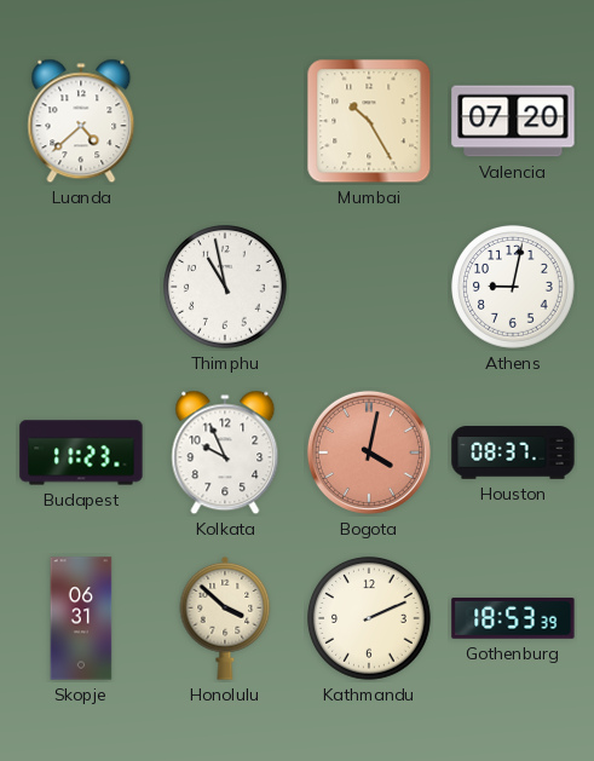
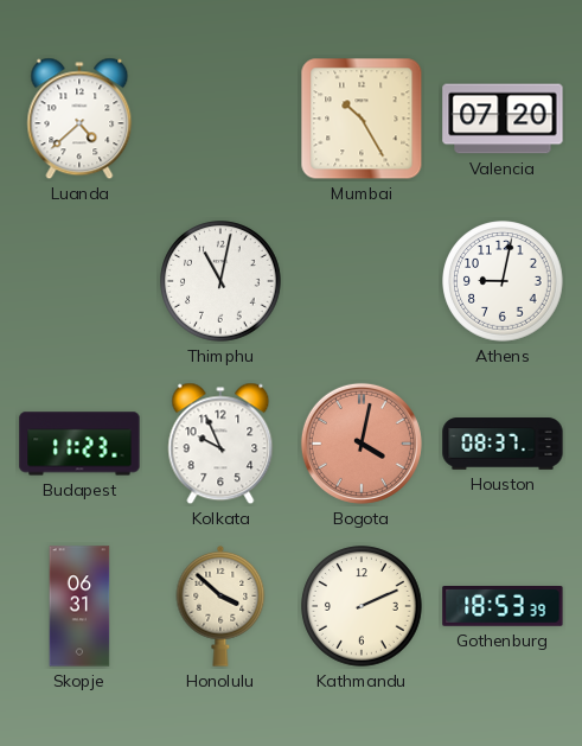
Thimphu: 10:58 -> 11:02 (220, 281)
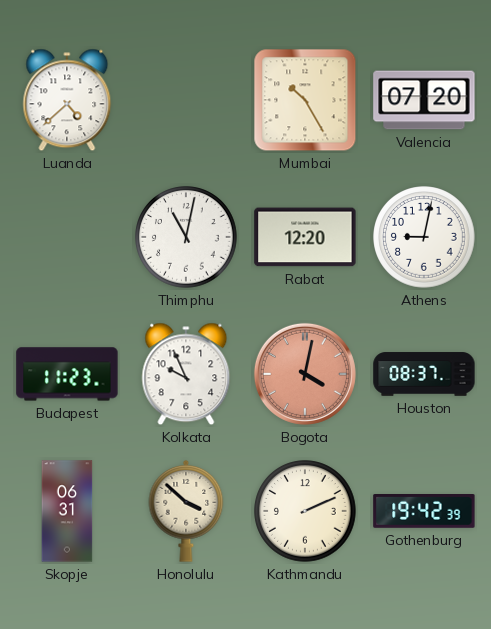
Rabat: none -> 12:20 (305, 237)
Gothenburg: 18:53 -> 19:42 (424, 512)
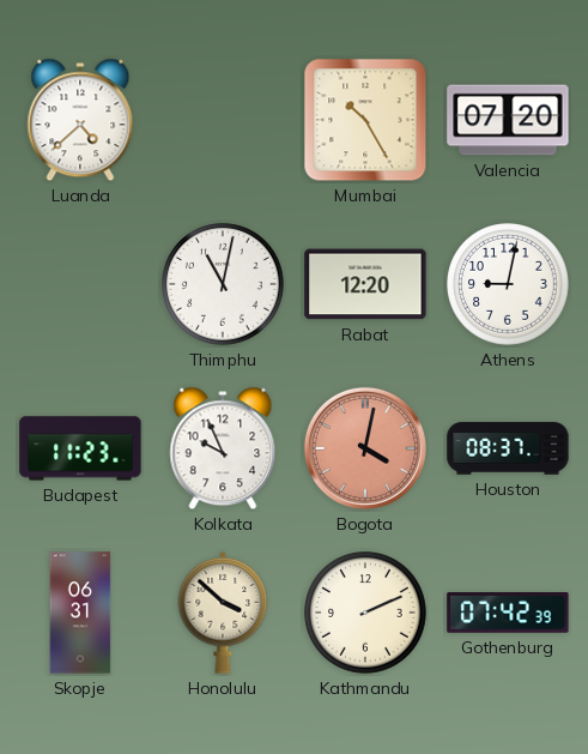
Gothenburg: 19:42 -> 07:42 (508, 614)
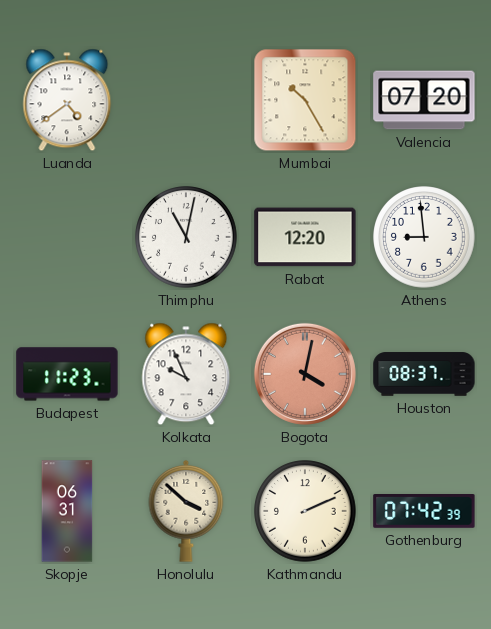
Luanda: 4:38 -> 4:39 (67, 100)
Athens: 9:02 -> 8:59 (424, 237)
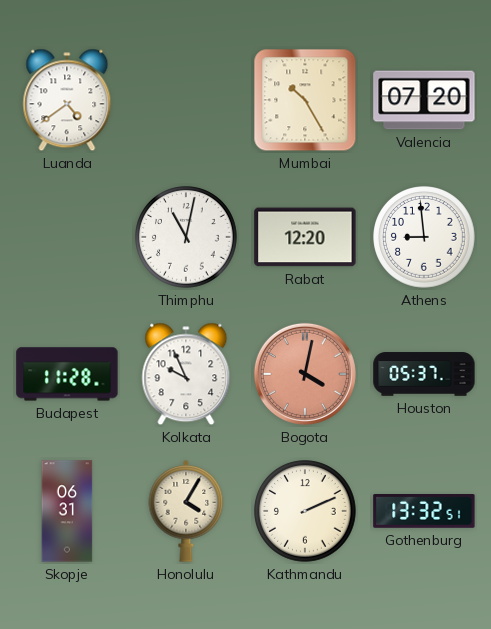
Budapest: 11:23 -> 11:28 (67, 374)
Houston: 08:37 -> 05:37 (424, 374)
Honolulu: 3:52 -> 4:05 (186, 511)
Gothenburg: 07:42 -> 13:32 (424, 512)
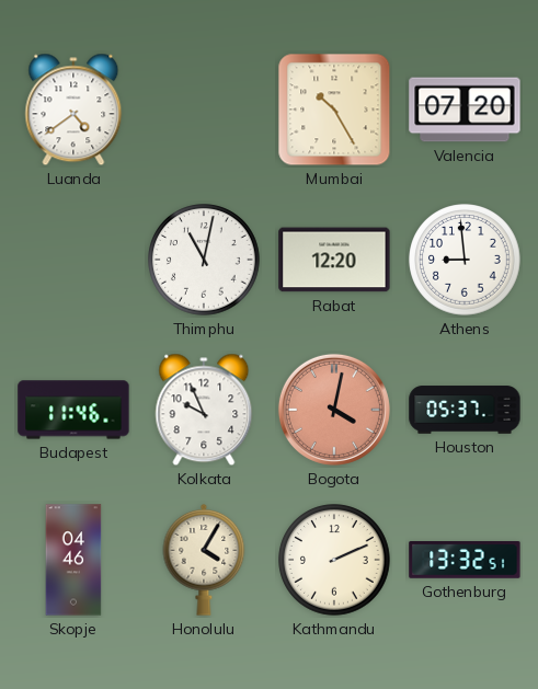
Budapest: 11:28 -> 11:46 (73, 410)
Skopje: 06:31 -> 04:46 (73, 560)
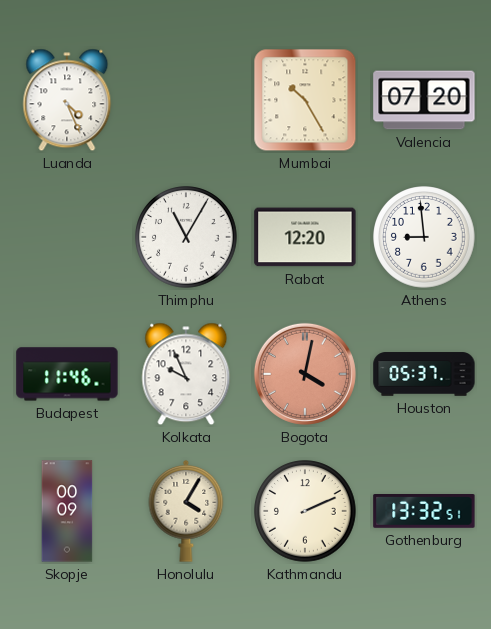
Luanda: 4:39 -> 4:26 (67, 100)
Thimphu: 11:02 -> 11:05 (186, 237)
Skopje: 04:46 -> 00:09 (67, 511)
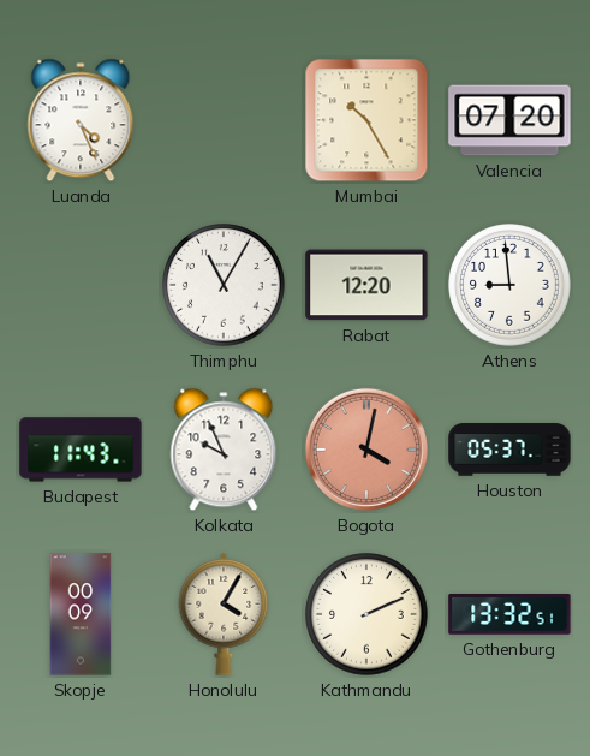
Budapest: 11:46 -> 11:43 (81, 450)
